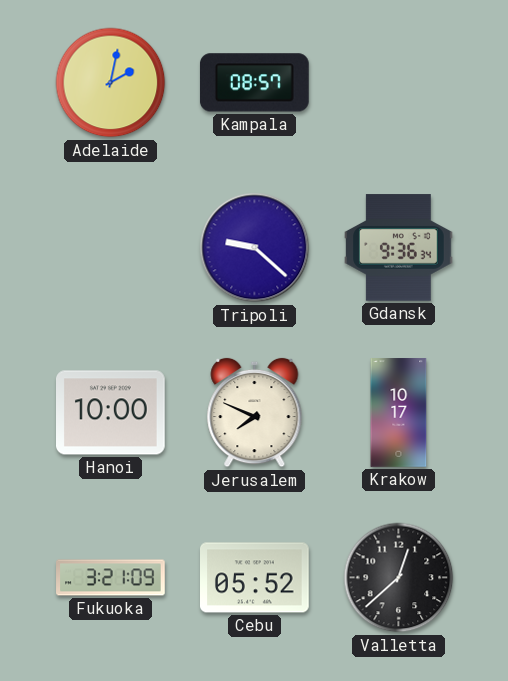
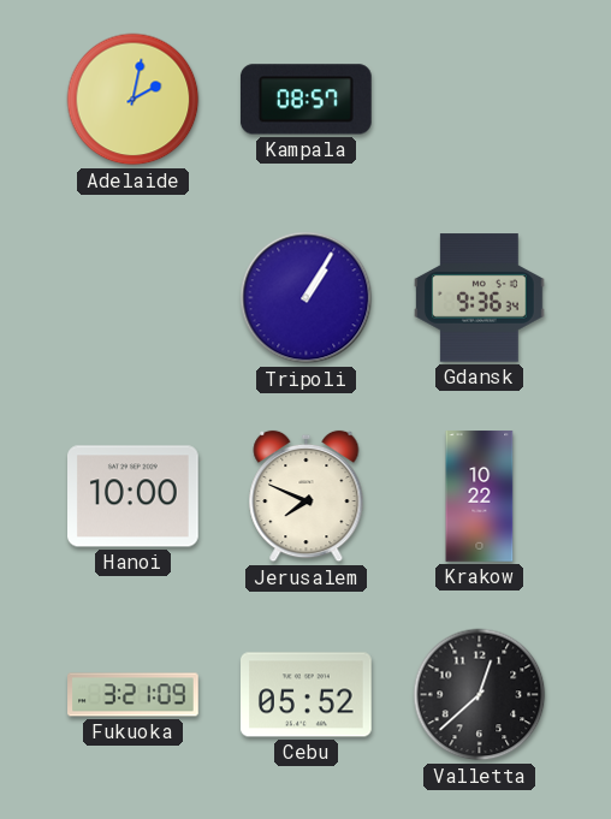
Tripoli: 9:22 -> 1:05 (307, 298)
Krakow: 10:17 -> 10:22 (480, 497)
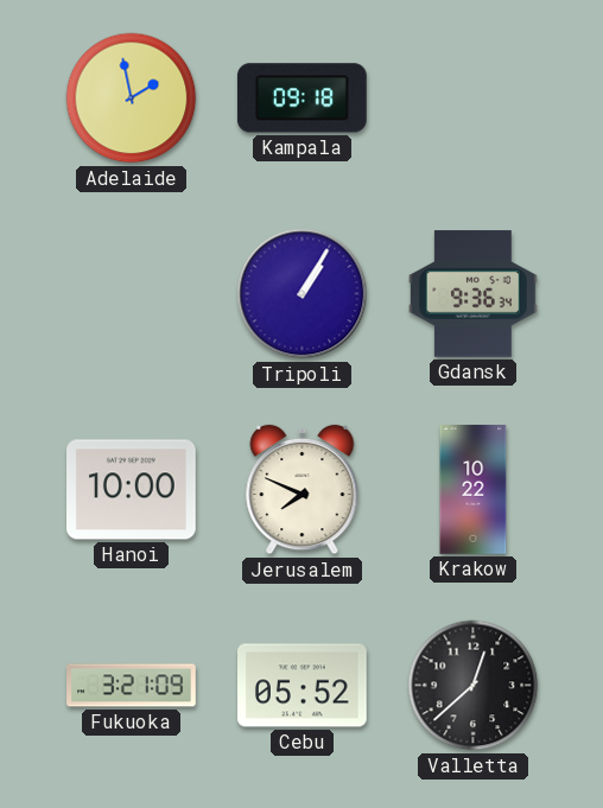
Adelaide: 2:02 -> 1:58 (132, 98)
Kampala: 08:57 -> 09:18 (301, 98)
